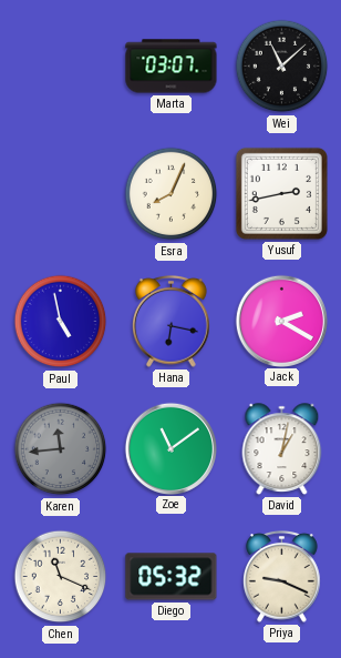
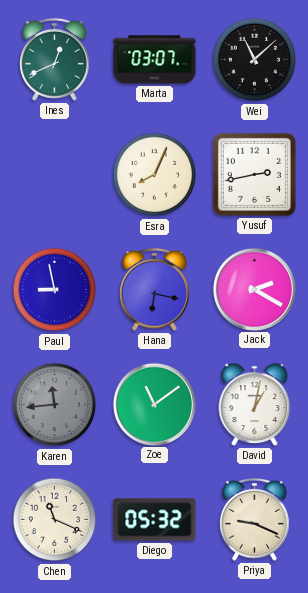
Ines: none -> 12:41 (55, 59)
Paul: 4:58 -> 8:58 (55, 290)
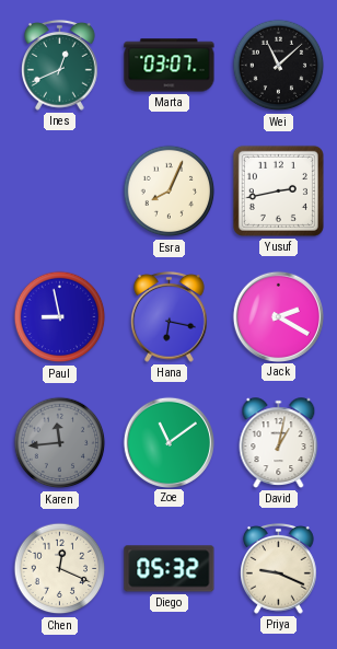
Chen: 11:19 -> 12:19 (60, 569)
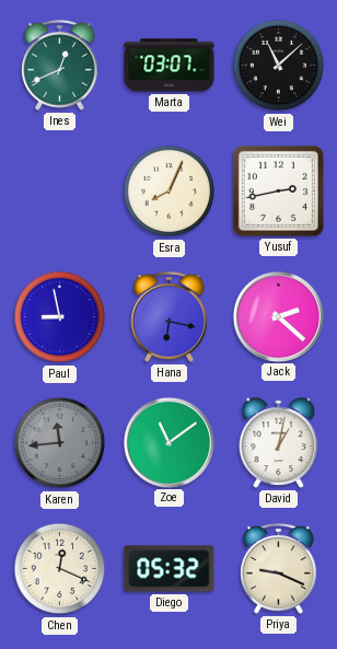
Jack: 2:20 -> 2:22 (278, 316)
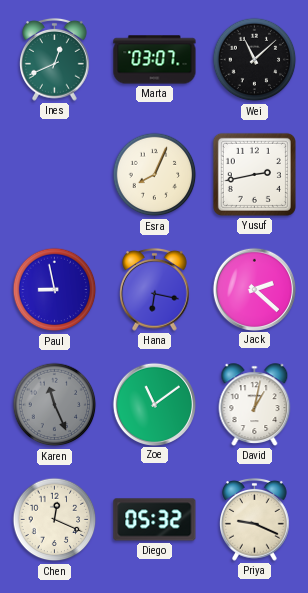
Karen: 11:44 -> 11:26 (55, 405)
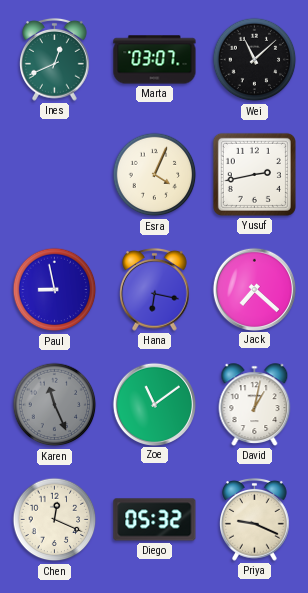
Esra: 8:04 -> 4:04 (155, 175)
Jack: 2:22 -> 7:22 (254, 289)
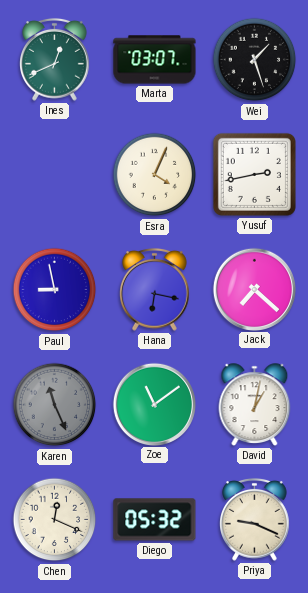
Wei: 11:08 -> 1:27 (255, 60)
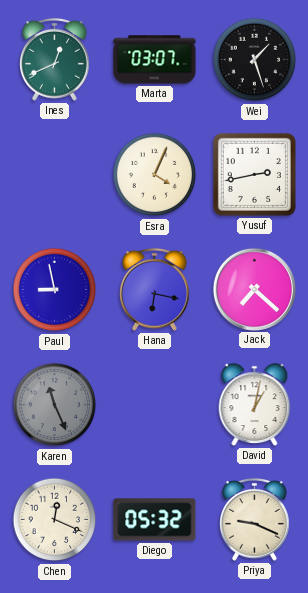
Zoe: 11:09 -> none (154, 404)
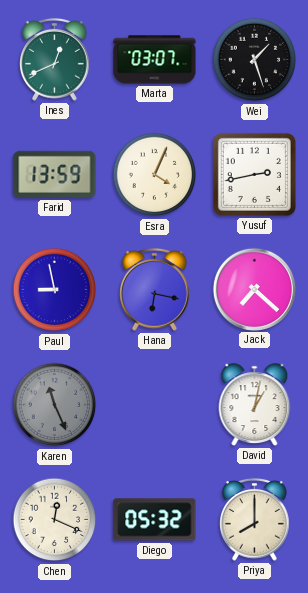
Farid: none -> 13:59 (55, 174)
Priya: 9:19 -> 8:00 (255, 519)
